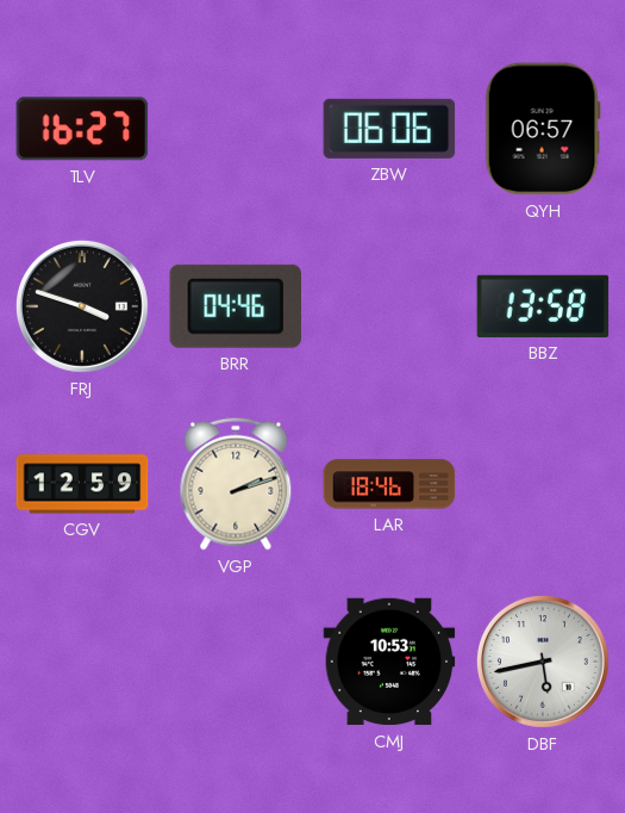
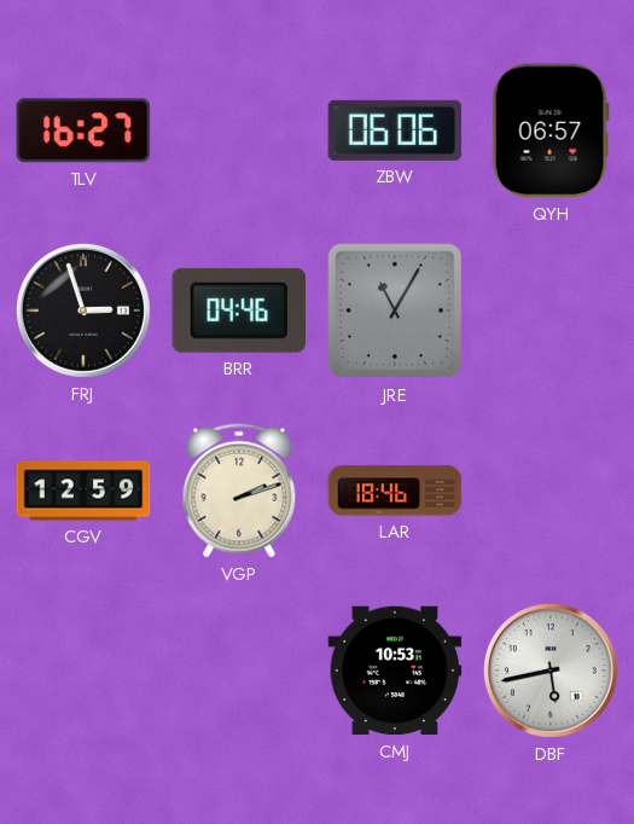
FRJ: 3:48 -> 2:57 (83, 311)
JRE: none -> 11:05 (395, 311)
BBZ: 13:58 -> none (543, 306)
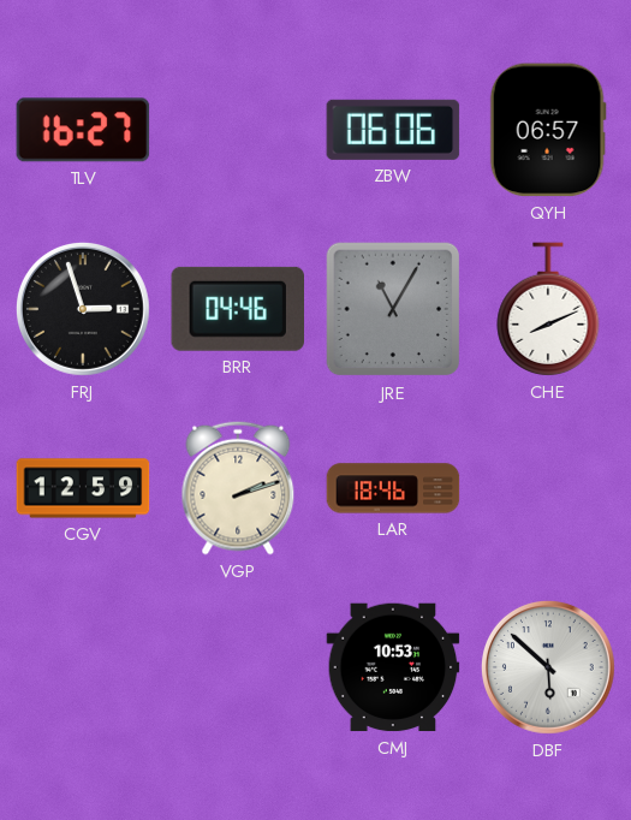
CHE: none -> 8:11 (548, 309)
DBF: 5:43 -> 5:52 (548, 667)
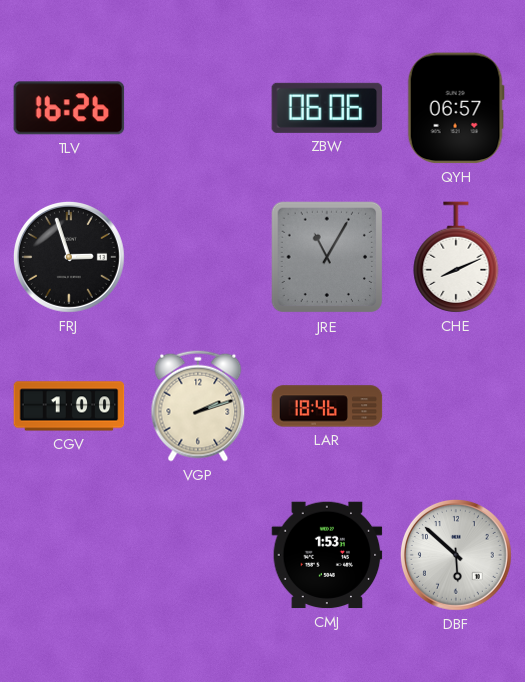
TLV: 16:27 -> 16:26 (69, 108)
BRR: 04:46 -> none (237, 309)
CGV: 12:59 -> 1:00 (69, 406)
CMJ: 10:53 -> 1:53 (327, 555)
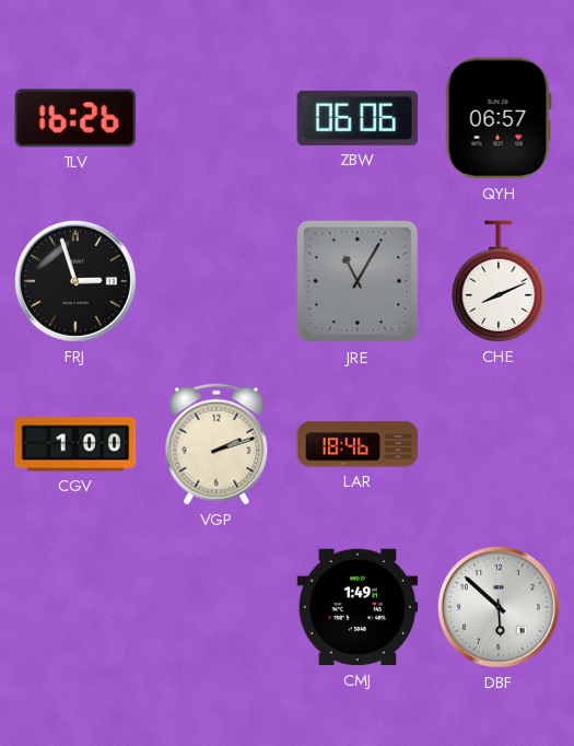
CMJ: 1:53 -> 1:49 (358, 607)
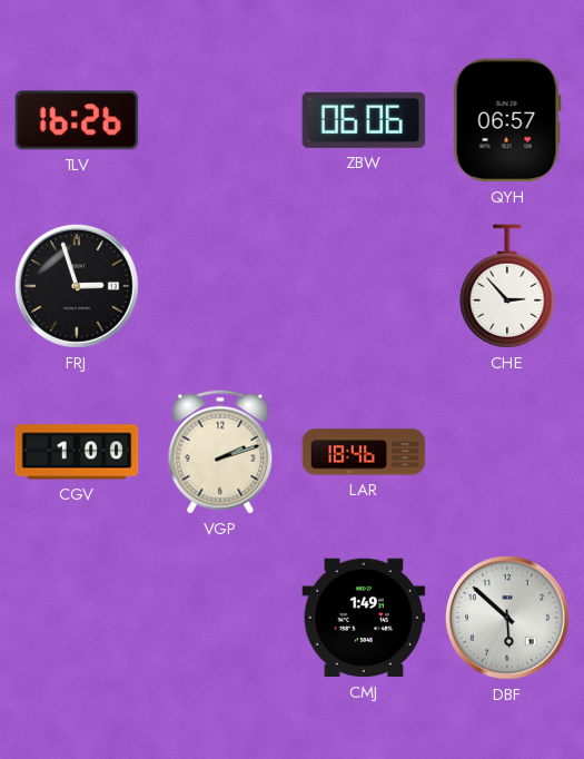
JRE: 11:05 -> none (358, 281)
CHE: 8:11 -> 2:53 (507, 286)
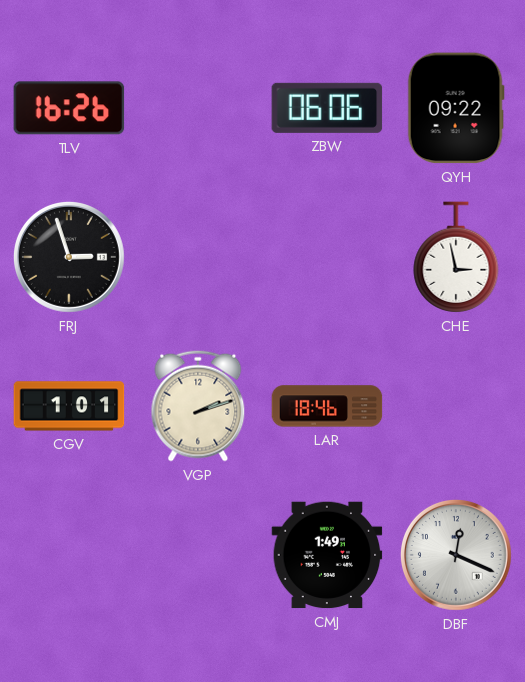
QYH: 06:57 -> 09:22 (456, 108)
CHE: 2:53 -> 2:58 (456, 257)
CGV: 1:00 -> 1:01 (69, 406)
DBF: 5:52 -> 12:19 (456, 555)
